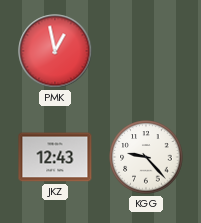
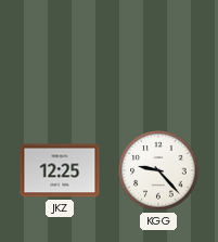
PMK: 12:58 -> none (55, 51)
JKZ: 12:43 -> 12:25 (60, 170)
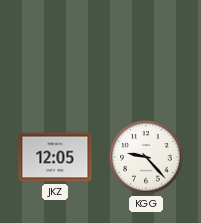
JKZ: 12:25 -> 12:05 (55, 157)
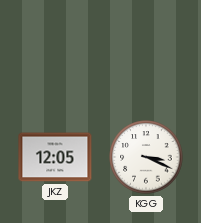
KGG: 9:23 -> 3:19 (146, 157)
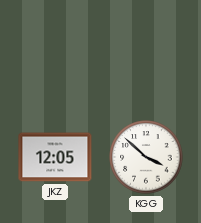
KGG: 3:19 -> 3:52 (146, 157)
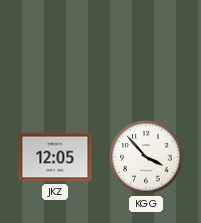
KGG: 3:52 -> 3:53 (146, 157)
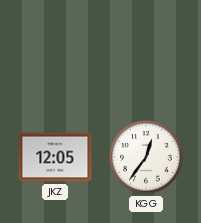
KGG: 3:53 -> 12:36 (146, 157)
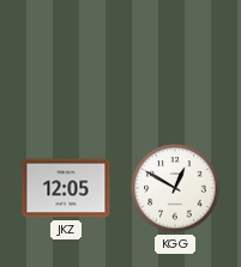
KGG: 12:36 -> 12:50 (175, 188)
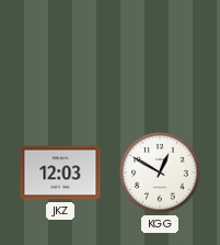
JKZ: 12:05 -> 12:03 (60, 172)
